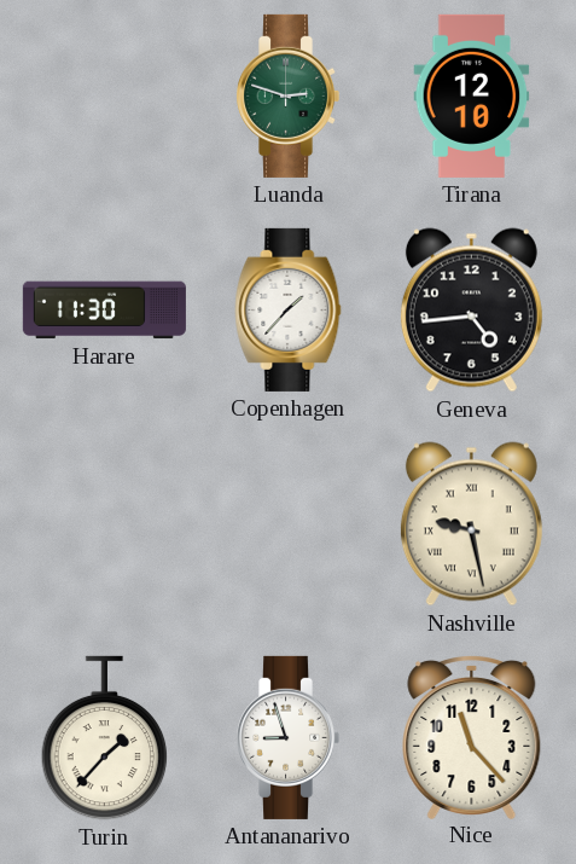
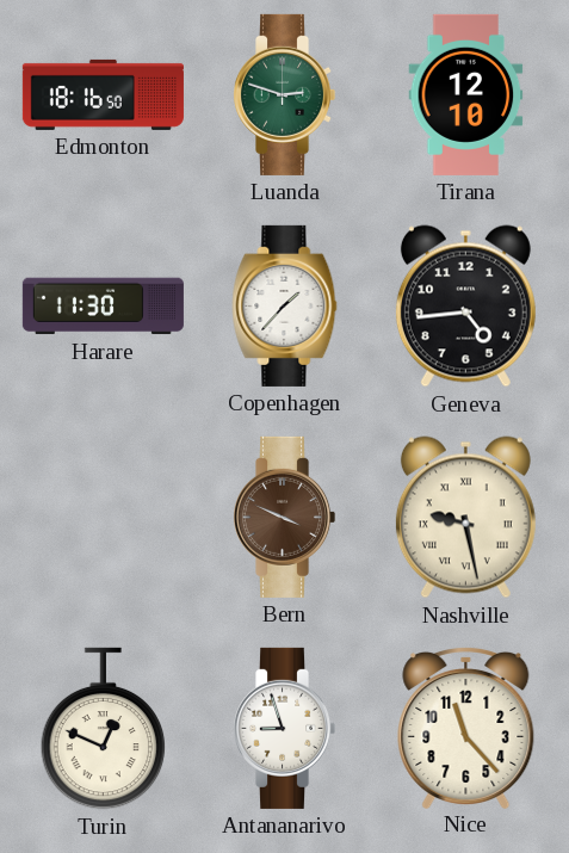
Edmonton: none -> 18:16 (103, 94)
Bern: none -> 3:49 (285, 517)
Turin: 1:37 -> 12:49 (104, 729)
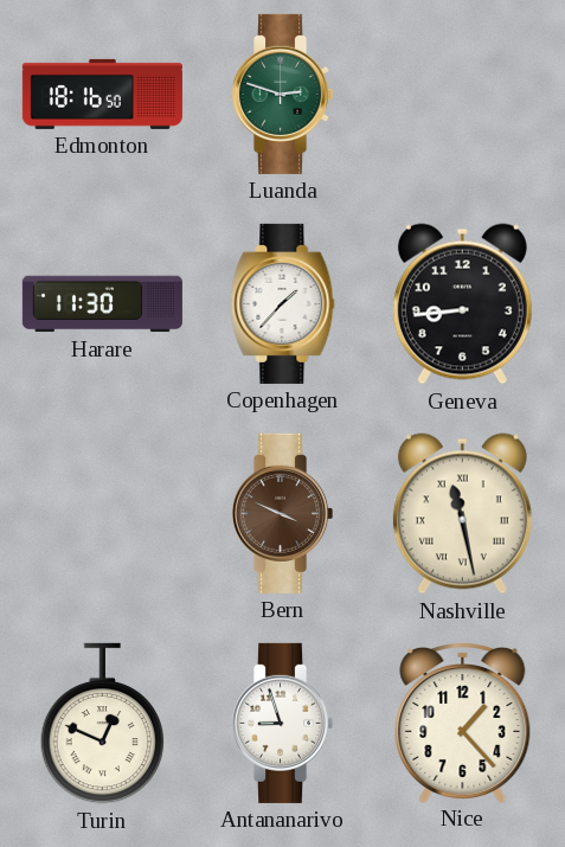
Tirana: 12:10 -> none (466, 94)
Geneva: 4:44 -> 8:44 (462, 304)
Nashville: 9:28 -> 11:28 (462, 514)
Nice: 11:23 -> 1:23 (463, 721)
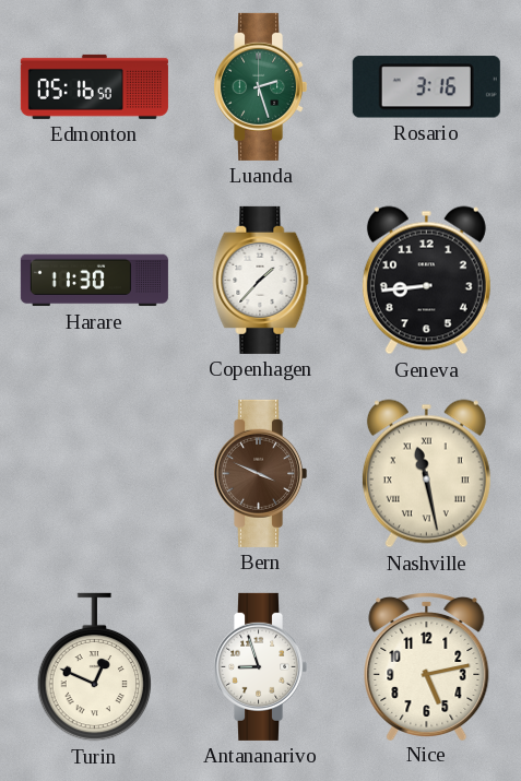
Edmonton: 18:16 -> 05:16 (94, 86)
Luanda: 2:48 -> 2:27 (261, 86)
Rosario: none -> 3:16 (426, 87)
Nice: 1:23 -> 5:13 (427, 665)
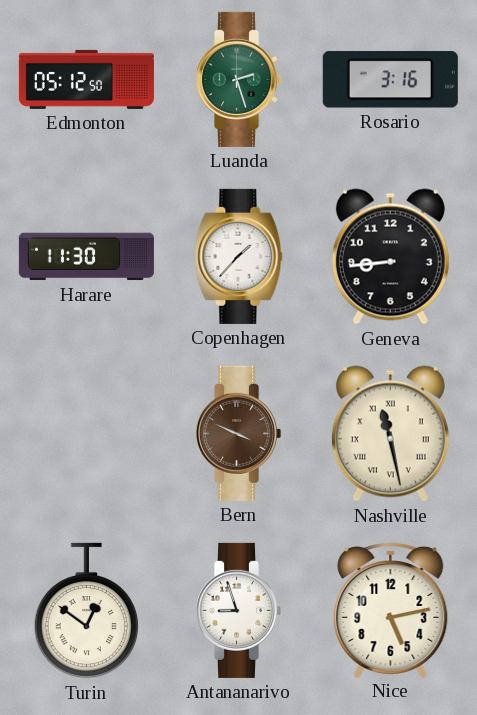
Edmonton: 05:16 -> 05:12 (86, 79)
Turin: 12:49 -> 12:51 (87, 611)
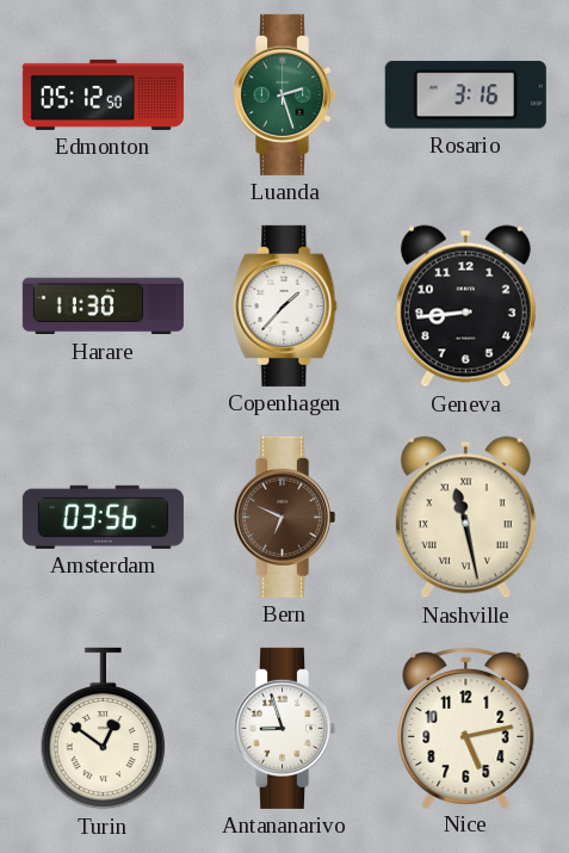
Amsterdam: none -> 03:56 (103, 517)
Bern: 3:49 -> 6:49 (285, 517)
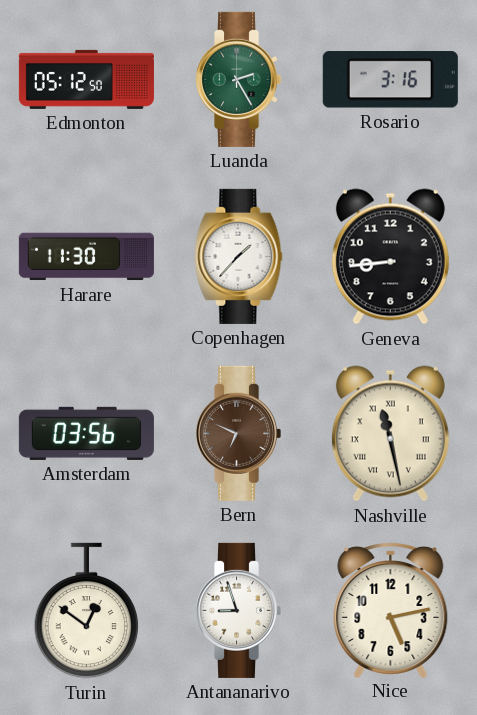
Luanda: 2:27 -> 2:25 (239, 79)
